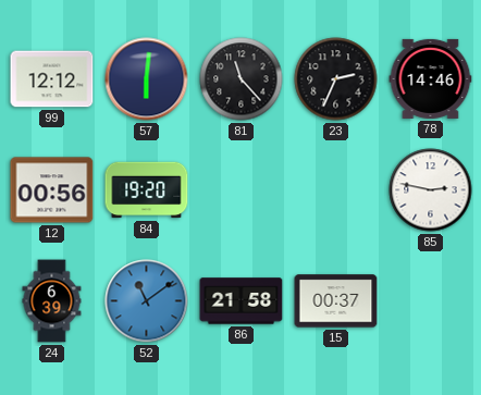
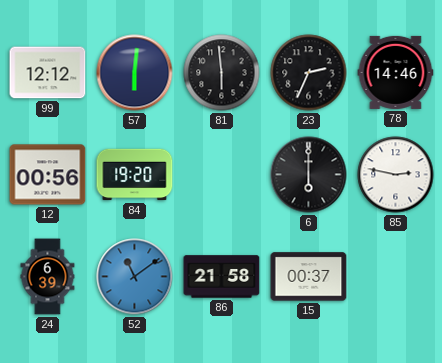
81: 11:23 -> 5:59 (222, 73)
6: none -> 6:00 (309, 175)
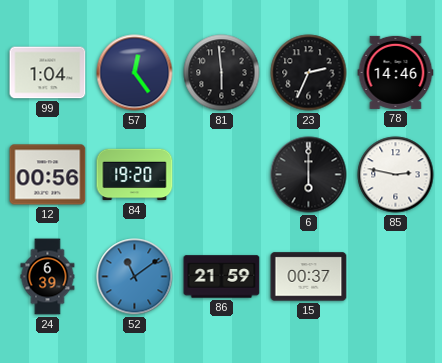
99: 12:12 -> 1:04 (48, 73)
57: 6:01 -> 12:24 (135, 73)
86: 21:58 -> 21:59 (222, 277)
